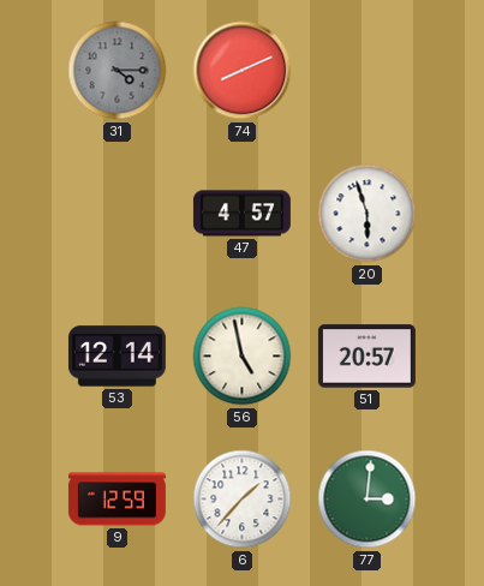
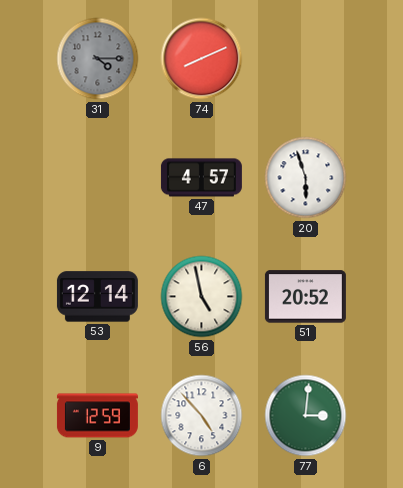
51: 20:57 -> 20:52 (305, 297)
6: 1:37 -> 4:53 (202, 416)
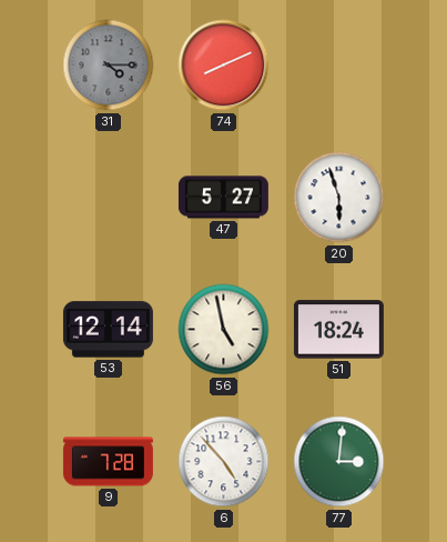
47: 4:57 -> 5:27 (223, 198)
51: 20:52 -> 18:24 (338, 330)
9: 12:59 -> 7:28 (108, 462)
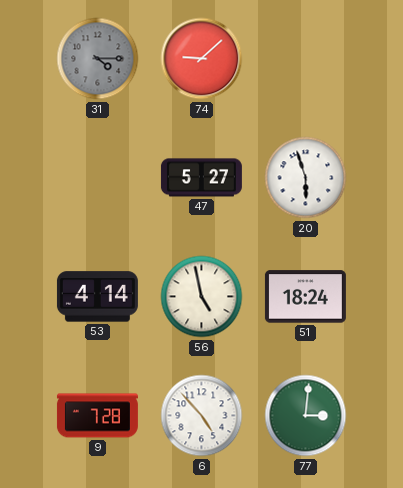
74: 8:11 -> 9:08 (202, 59)
53: 12:14 -> 4:14 (97, 297)
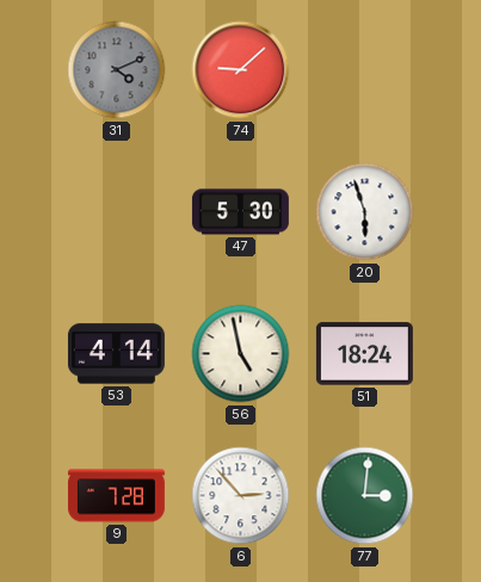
31: 4:15 -> 4:11 (117, 70)
47: 5:27 -> 5:30 (240, 212)
6: 4:53 -> 2:53 (241, 496)
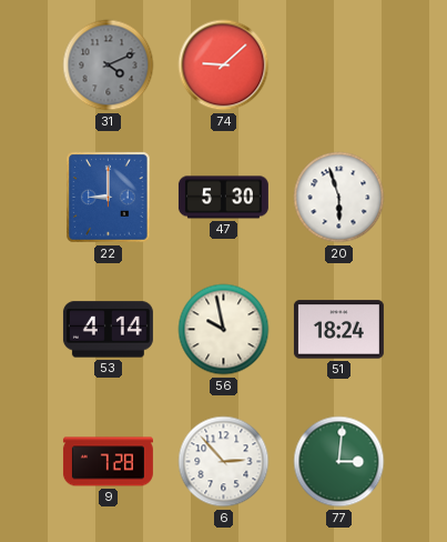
22: none -> 9:00 (109, 198)
56: 4:58 -> 9:58 (224, 330)
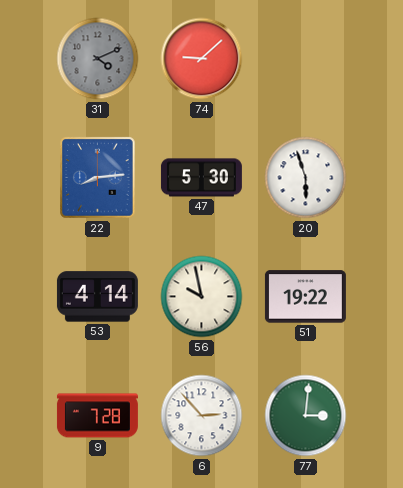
22: 9:00 -> 8:14 (98, 178)
51: 18:24 -> 19:22 (305, 297)
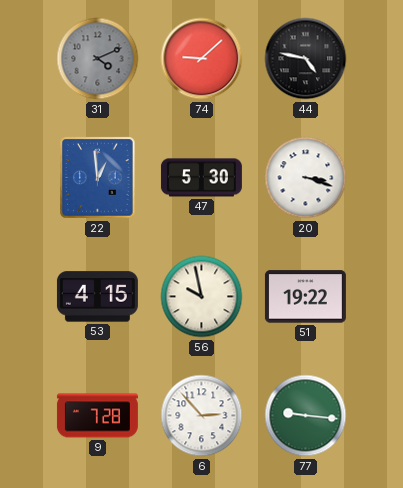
44: none -> 4:47 (306, 59)
22: 8:14 -> 12:59 (98, 178)
20: 5:57 -> 3:18 (306, 178)
53: 4:14 -> 4:15 (97, 297)
77: 3:01 -> 9:16 (306, 416)
